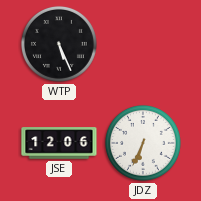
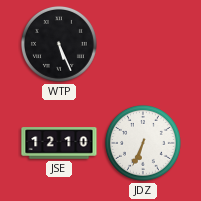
JSE: 12:06 -> 12:10 (59, 143)
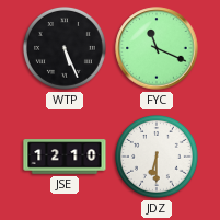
FYC: none -> 11:19 (157, 48)
JDZ: 6:34 -> 6:30 (157, 157)
